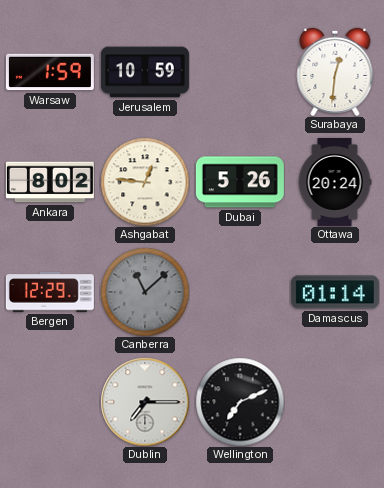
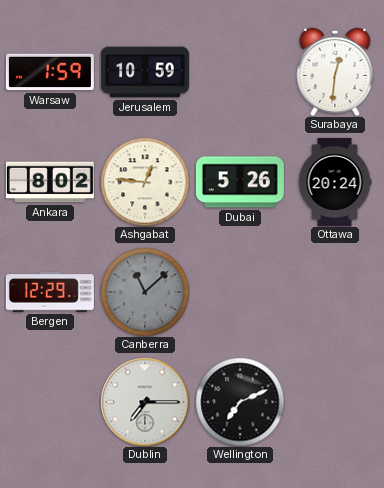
Damascus: 01:14 -> none (335, 292)
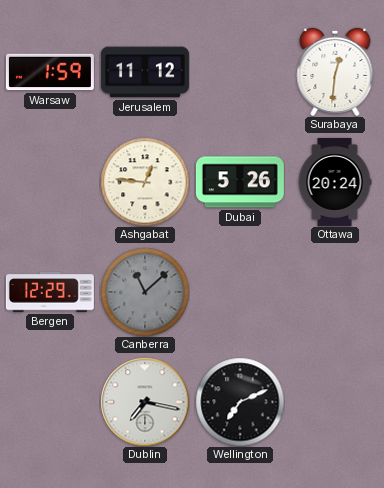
Jerusalem: 10:59 -> 11:12 (145, 72)
Ankara: 8:02 -> none (50, 182)
Dublin: 7:15 -> 7:17 (145, 402)
